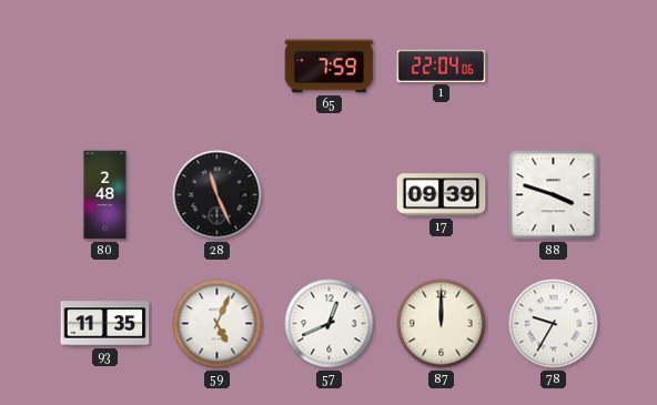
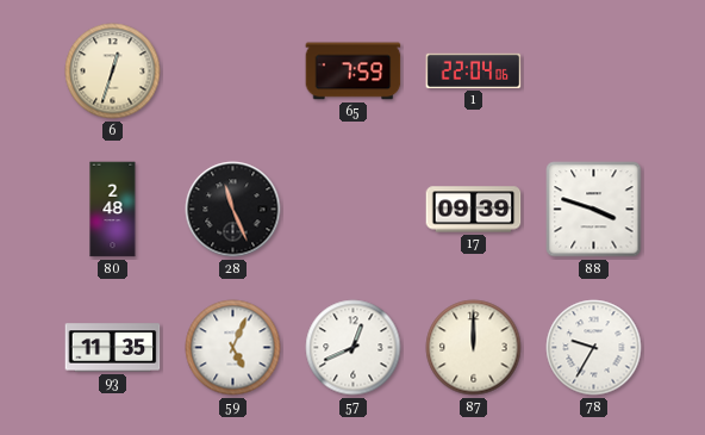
6: none -> 12:33 (113, 72)
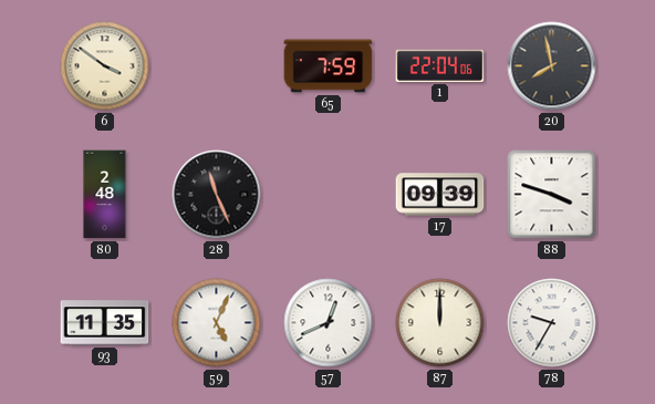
6: 12:33 -> 3:51 (105, 66)
20: none -> 7:58 (552, 66)
